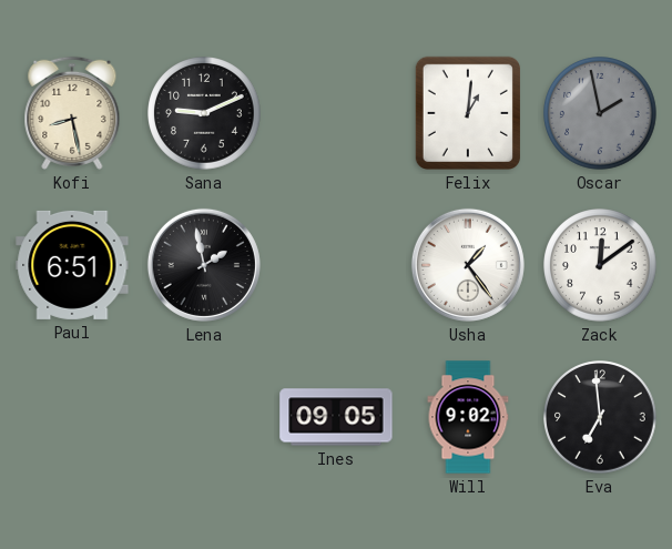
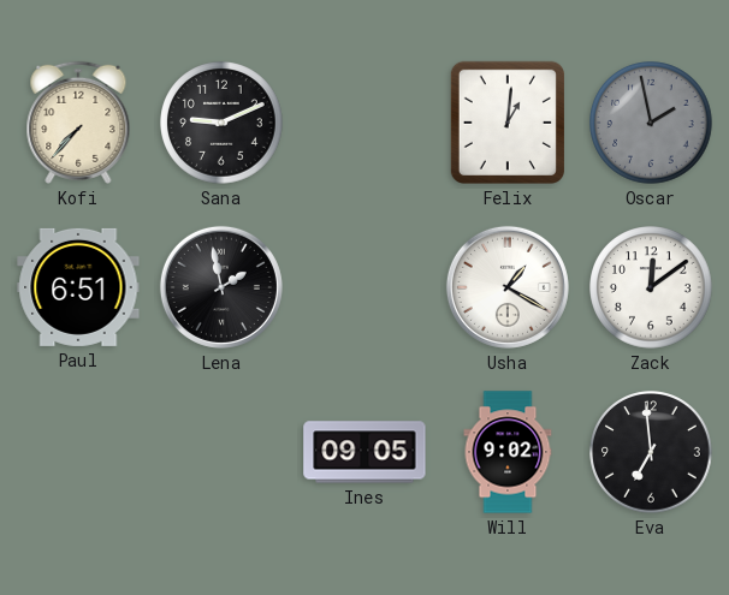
Kofi: 8:28 -> 7:37 (78, 123)
Usha: 1:24 -> 1:20 (508, 287)
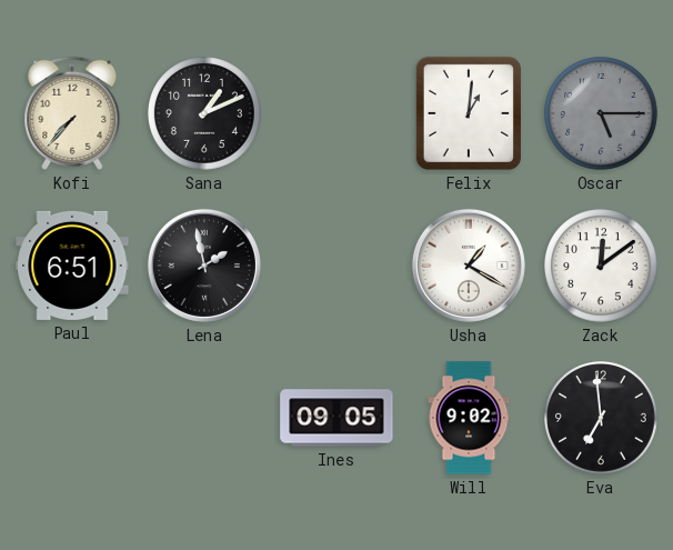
Sana: 9:11 -> 1:11 (204, 113)
Oscar: 1:58 -> 5:15 (601, 113)
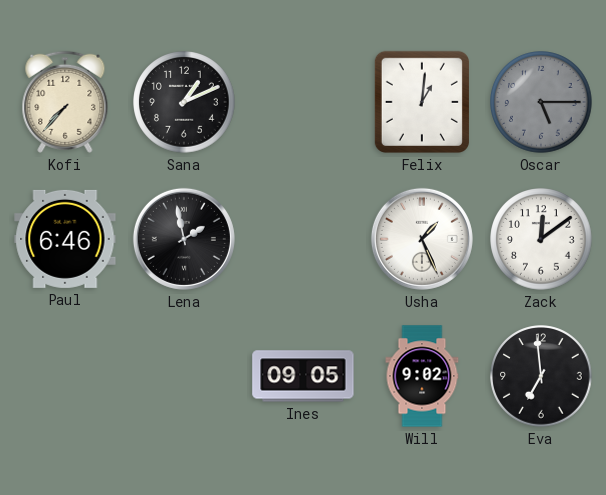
Paul: 6:51 -> 6:46 (65, 239)
Usha: 1:20 -> 1:26 (422, 239)
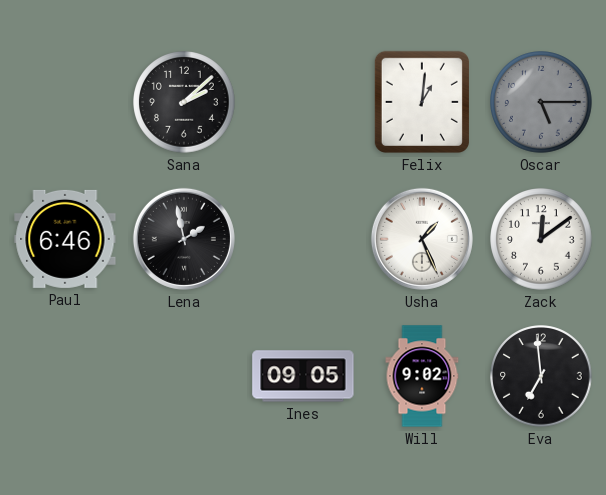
Kofi: 7:37 -> none (65, 102)
Sana: 1:11 -> 2:08 (184, 102)
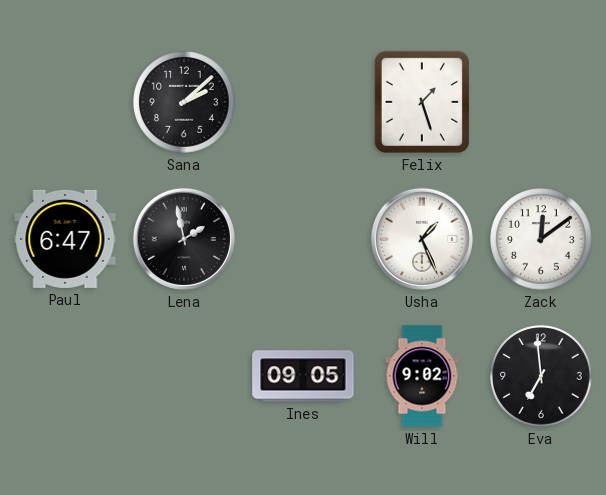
Felix: 1:01 -> 1:27 (422, 102)
Oscar: 5:15 -> none (541, 102)
Paul: 6:46 -> 6:47 (65, 239)
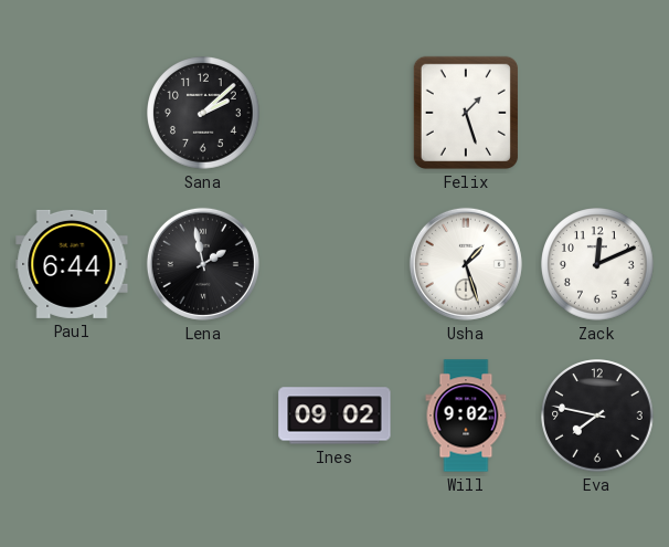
Paul: 6:47 -> 6:44 (72, 264)
Usha: 1:26 -> 1:27 (466, 264)
Zack: 12:09 -> 12:11 (597, 264)
Ines: 09:05 -> 09:02 (334, 415)
Eva: 6:59 -> 7:47 (597, 415)
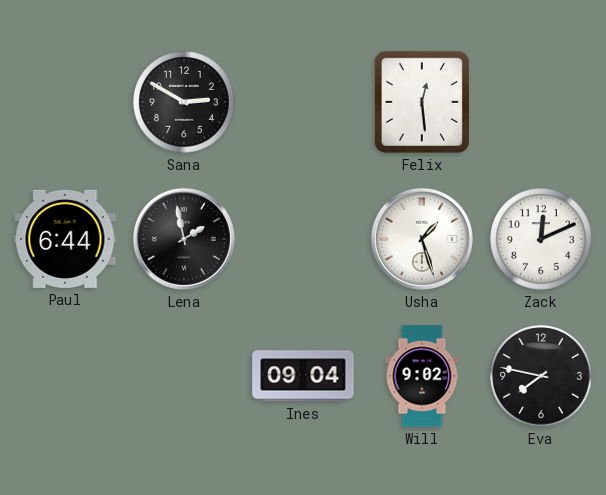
Sana: 2:08 -> 2:50 (184, 102)
Felix: 1:27 -> 12:29 (422, 102)
Ines: 09:02 -> 09:04 (303, 376)
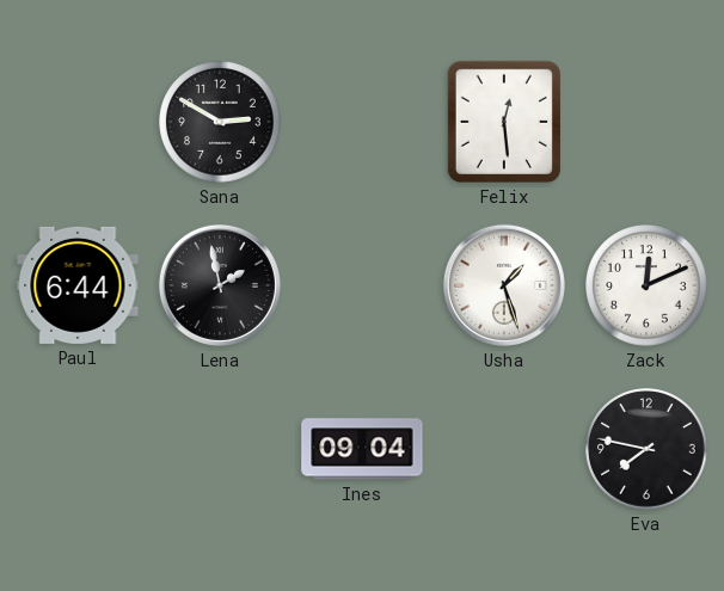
Will: 9:02 -> none (422, 376)
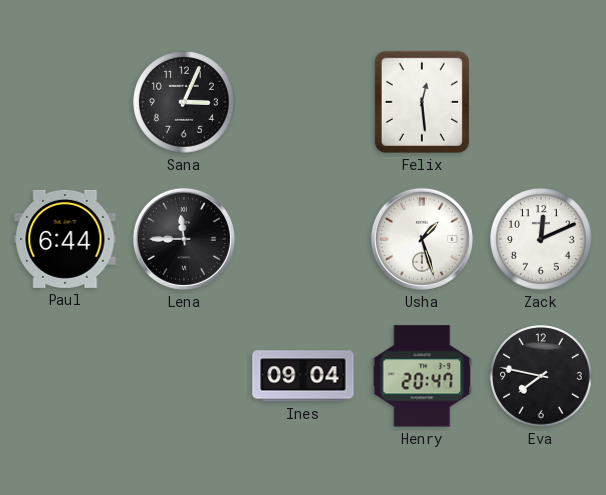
Sana: 2:50 -> 3:04 (184, 102)
Lena: 1:58 -> 11:45 (184, 239)
Henry: none -> 20:47 (422, 376)
